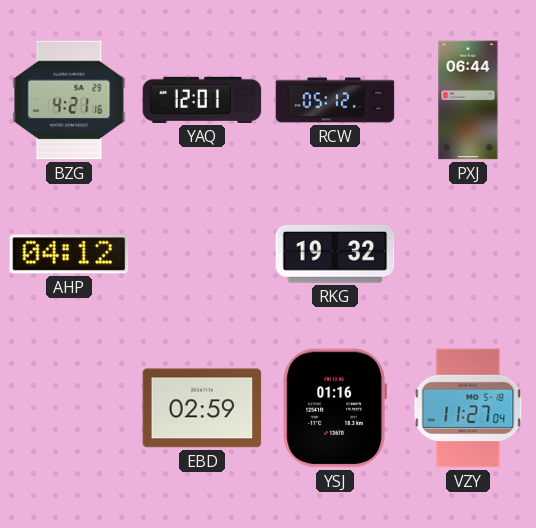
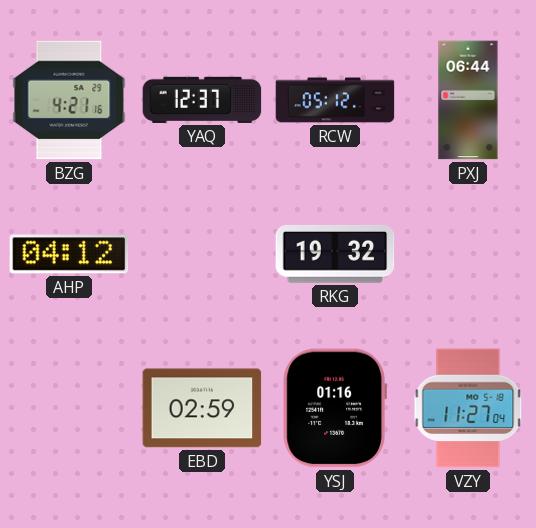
YAQ: 12:01 -> 12:37 (202, 100)
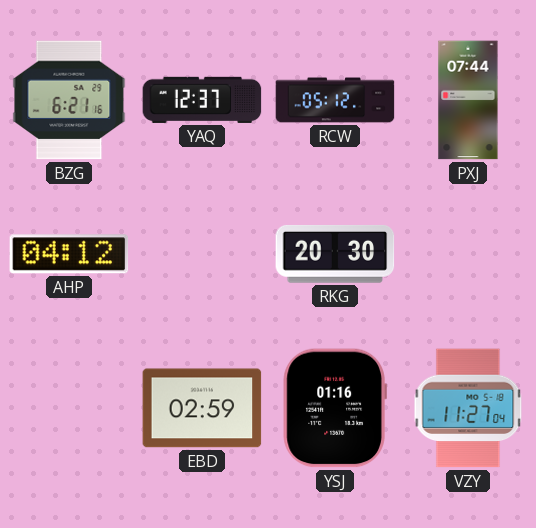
BZG: 4:21 -> 6:21 (69, 100)
PXJ: 06:44 -> 07:44 (468, 100)
RKG: 19:32 -> 20:30 (335, 254)
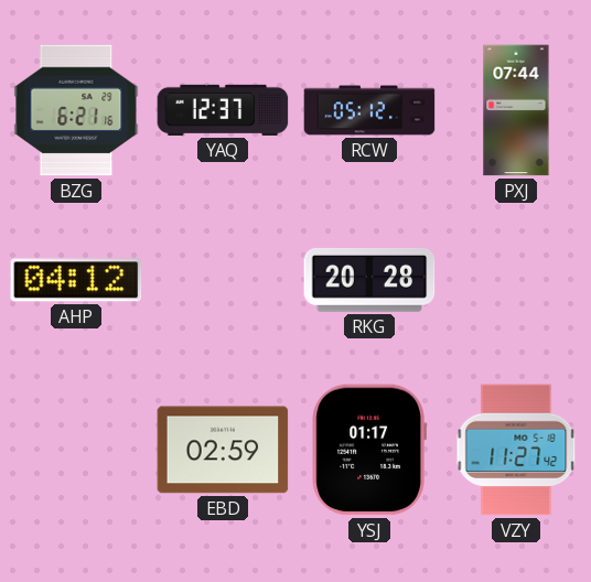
RKG: 20:30 -> 20:28 (369, 280)
YSJ: 01:16 -> 01:17 (369, 450)
VZY: 11:27:04 -> 11:27:42 (516, 450)
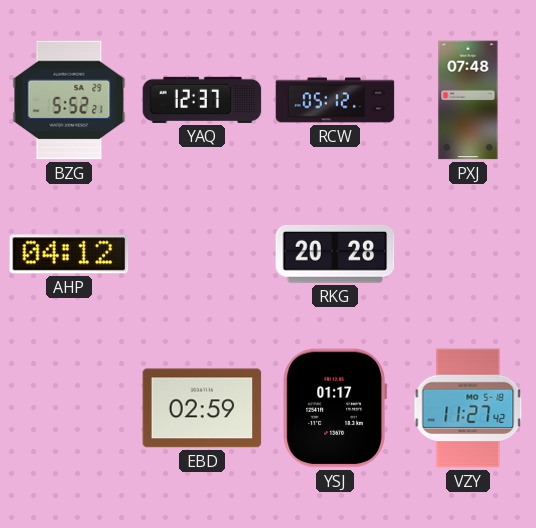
BZG: 6:21 -> 5:52 (69, 100)
PXJ: 07:44 -> 07:48 (468, 100)
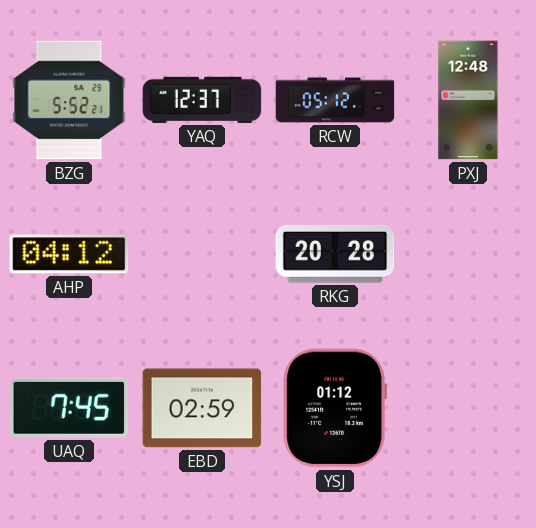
PXJ: 07:48 -> 12:48 (468, 100)
UAQ: none -> 7:45 (69, 408)
YSJ: 01:17 -> 01:12 (335, 408)
VZY: 11:27 -> none (468, 408)
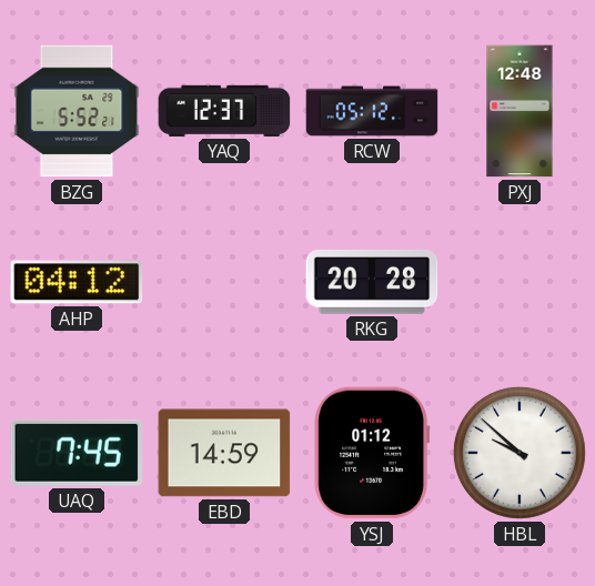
EBD: 02:59 -> 14:59 (224, 453)
HBL: none -> 9:52 (520, 453)
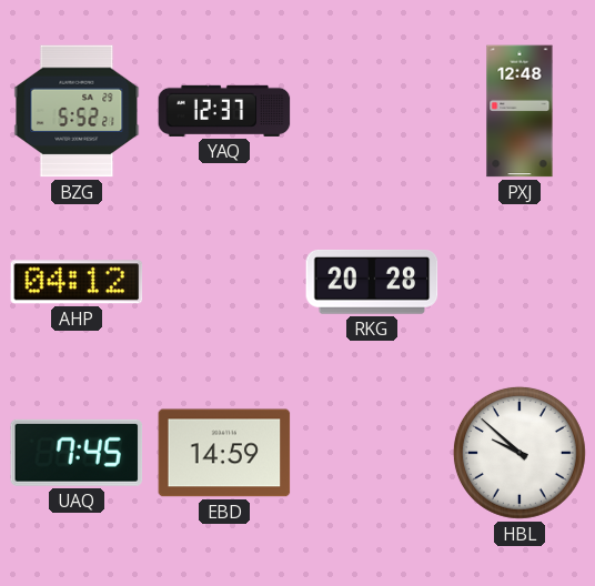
RCW: 05:12 -> none (372, 111)
YSJ: 01:12 -> none (372, 453)
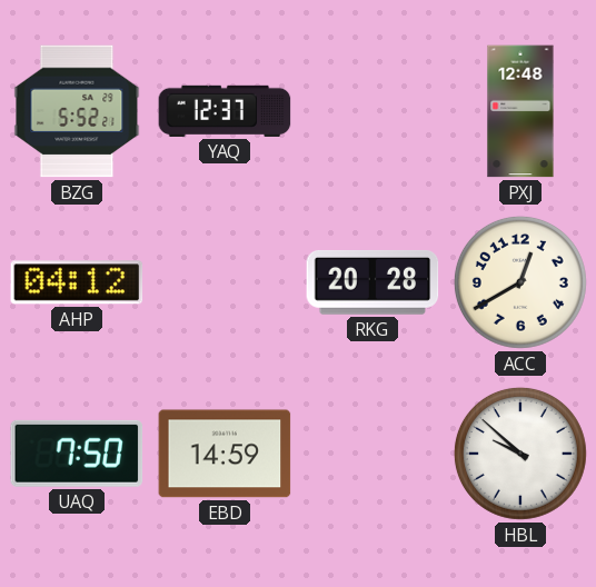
ACC: none -> 12:40 (520, 282)
UAQ: 7:45 -> 7:50 (77, 454)
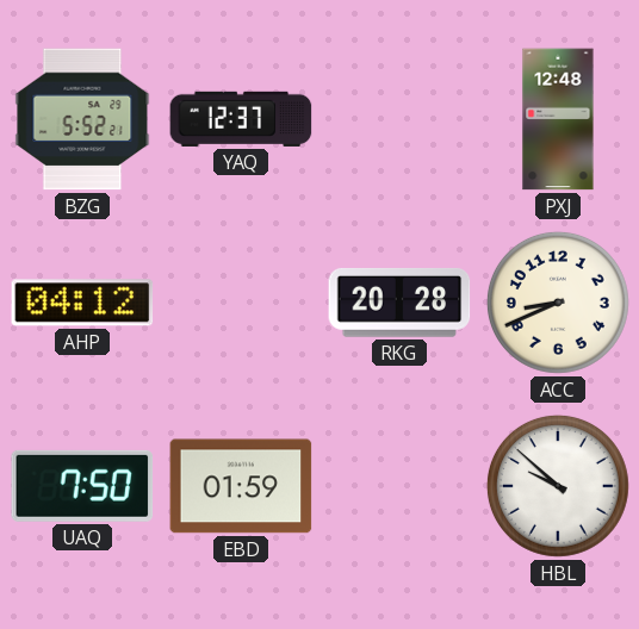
ACC: 12:40 -> 8:41 (558, 303)
EBD: 14:59 -> 01:59 (241, 486)
